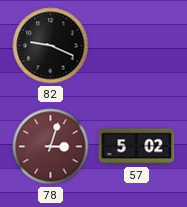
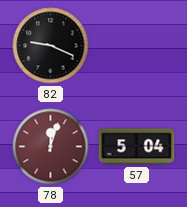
78: 3:03 -> 12:03 (51, 147)
57: 5:02 -> 5:04 (137, 147)
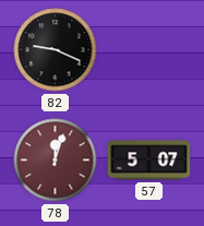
57: 5:04 -> 5:07 (149, 160)
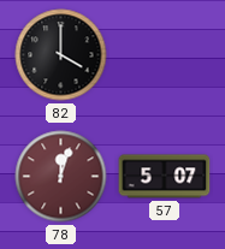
82: 9:19 -> 4:00 (61, 55)
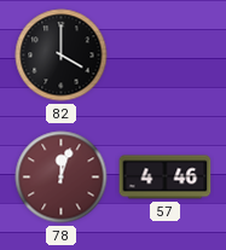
57: 5:07 -> 4:46 (166, 178)
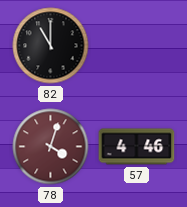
82: 4:00 -> 11:00 (51, 46)
78: 12:03 -> 4:03 (51, 147)
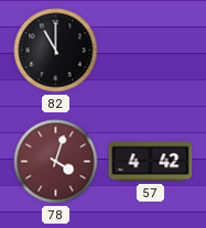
57: 4:46 -> 4:42 (151, 162)
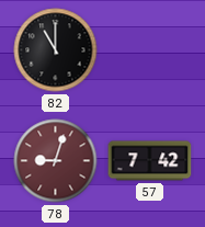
78: 4:03 -> 9:03 (56, 161)
57: 4:42 -> 7:42 (150, 161)
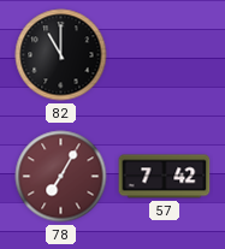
78: 9:03 -> 7:05 (61, 177)
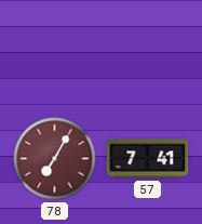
82: 11:00 -> none (61, 55)
57: 7:42 -> 7:41 (148, 159)
